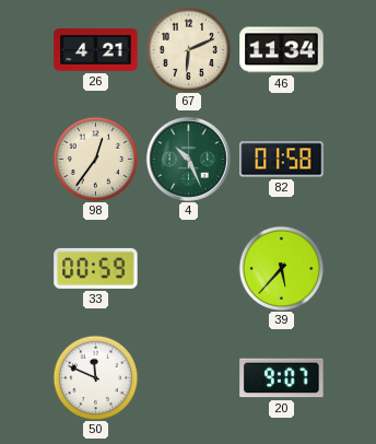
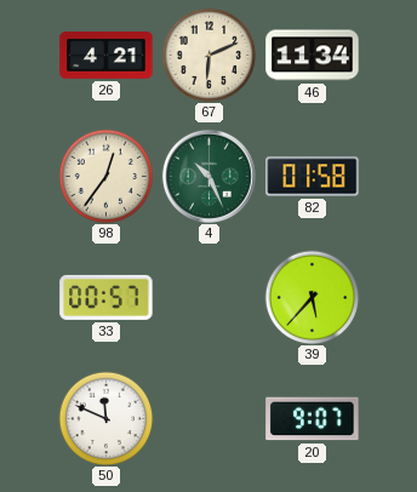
33: 00:59 -> 00:57 (107, 297)
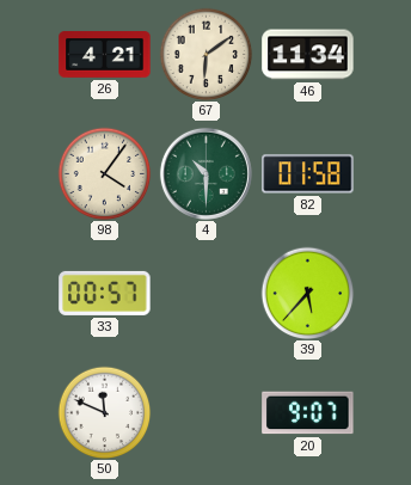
67: 6:11 -> 6:09 (205, 54)
98: 12:36 -> 4:06 (104, 173)
4: 10:26 -> 10:30 (205, 173)
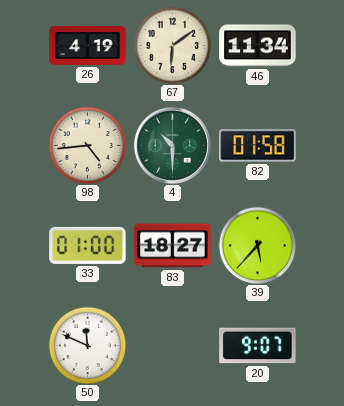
26: 4:21 -> 4:19 (88, 46)
98: 4:06 -> 4:44 (87, 145)
33: 00:57 -> 01:00 (88, 245)
83: none -> 18:27 (173, 246)
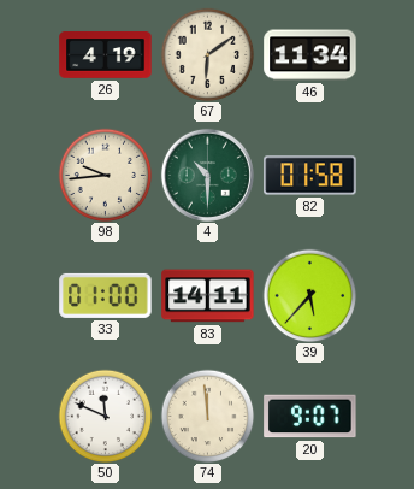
98: 4:44 -> 9:44 (105, 175)
83: 18:27 -> 14:11 (208, 296)
74: none -> 11:59 (207, 416)
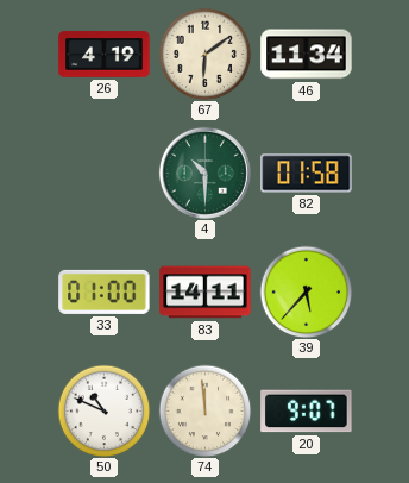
98: 9:44 -> none (105, 175)
50: 11:49 -> 10:49 (103, 410)
